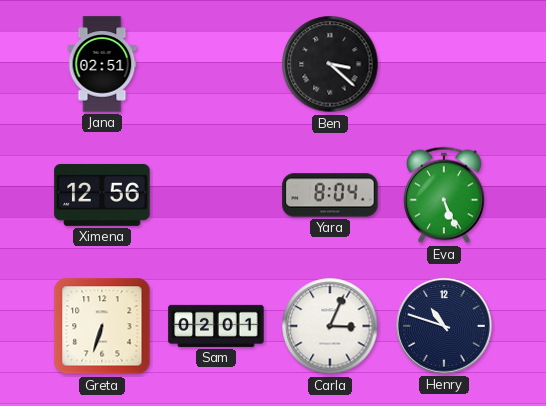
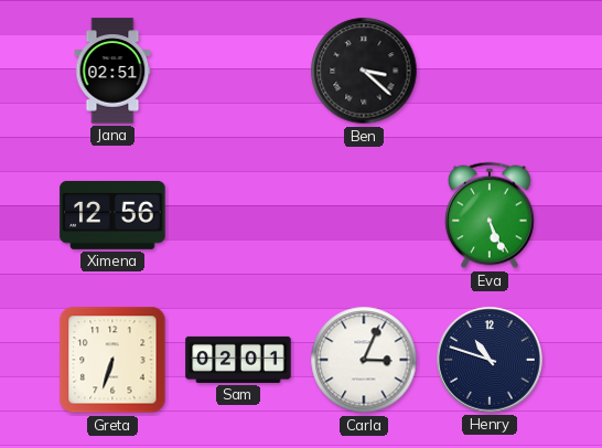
Yara: 8:04 -> none (330, 195)
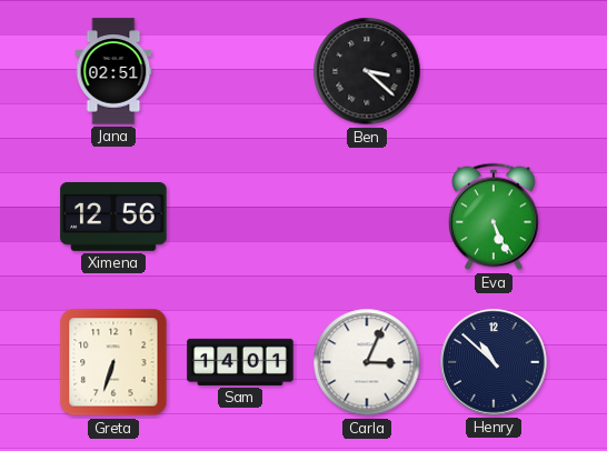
Sam: 02:01 -> 14:01 (240, 362)
Henry: 10:48 -> 10:52 (494, 362)
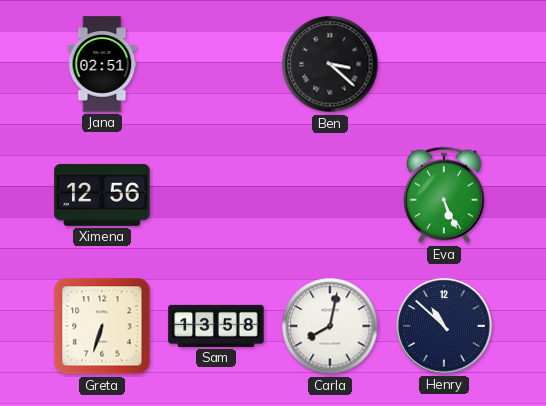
Sam: 14:01 -> 13:58 (216, 326)
Carla: 3:04 -> 8:02 (330, 326)
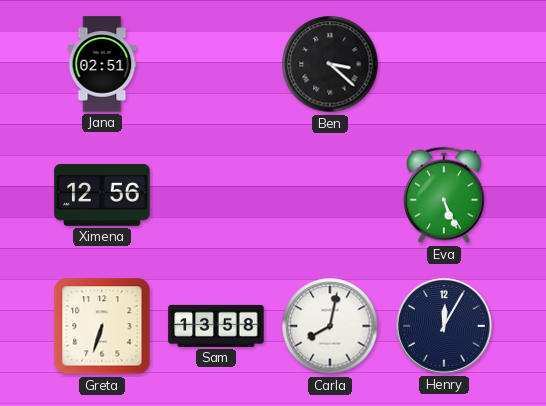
Henry: 10:52 -> 12:05 (444, 326)
